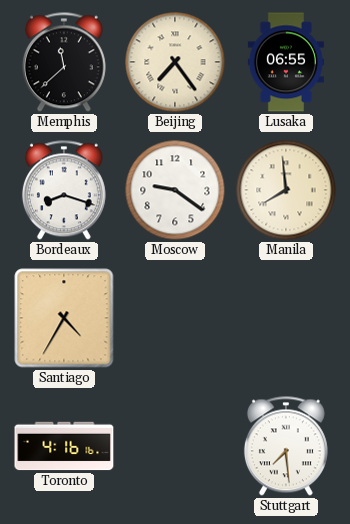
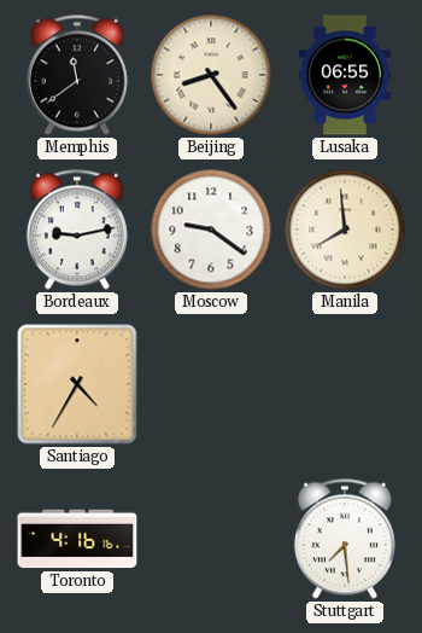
Memphis: 11:38 -> 11:39 (77, 75)
Beijing: 7:24 -> 8:24 (211, 75)
Bordeaux: 8:18 -> 9:13 (77, 230)
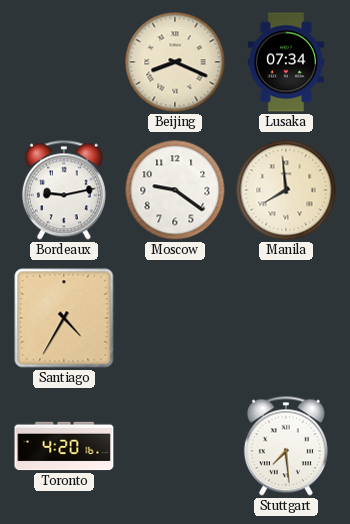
Memphis: 11:39 -> none (77, 75)
Beijing: 8:24 -> 8:19 (175, 62)
Lusaka: 06:55 -> 07:34 (286, 62)
Toronto: 4:16 -> 4:20 (64, 446)
